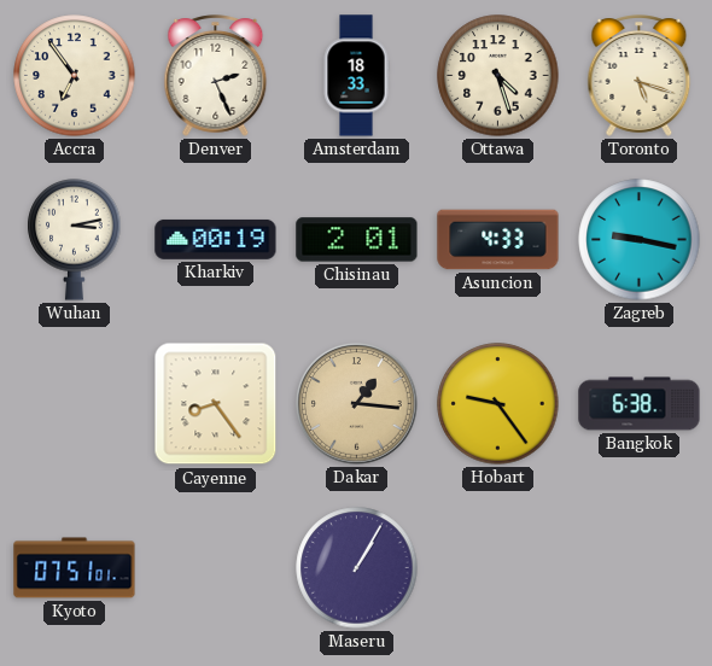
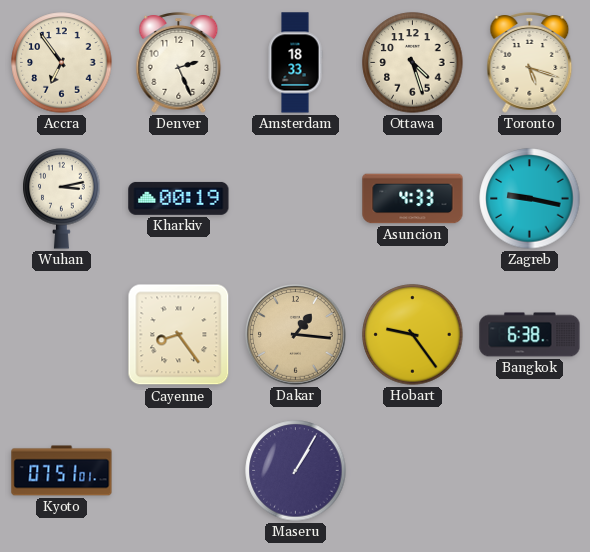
Chisinau: 2:01 -> none (357, 240)
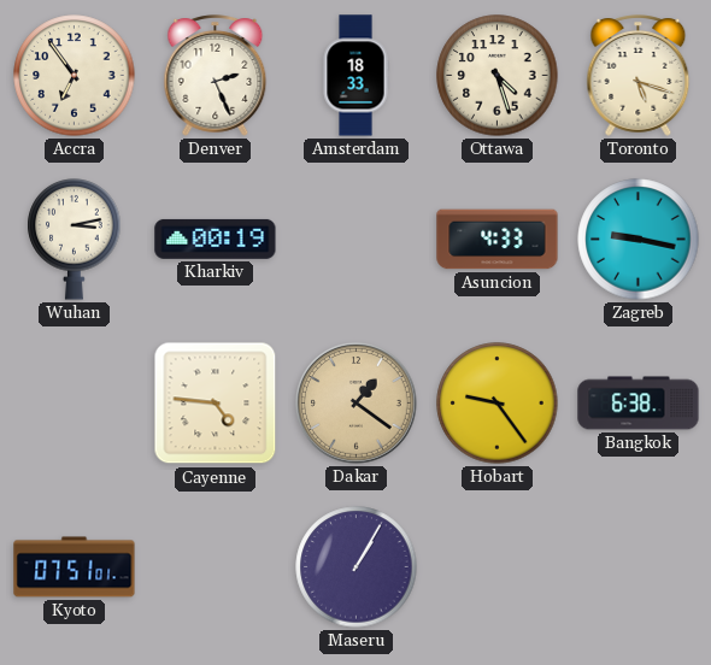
Cayenne: 8:24 -> 4:46 (216, 404)
Dakar: 1:16 -> 1:21 (357, 404)
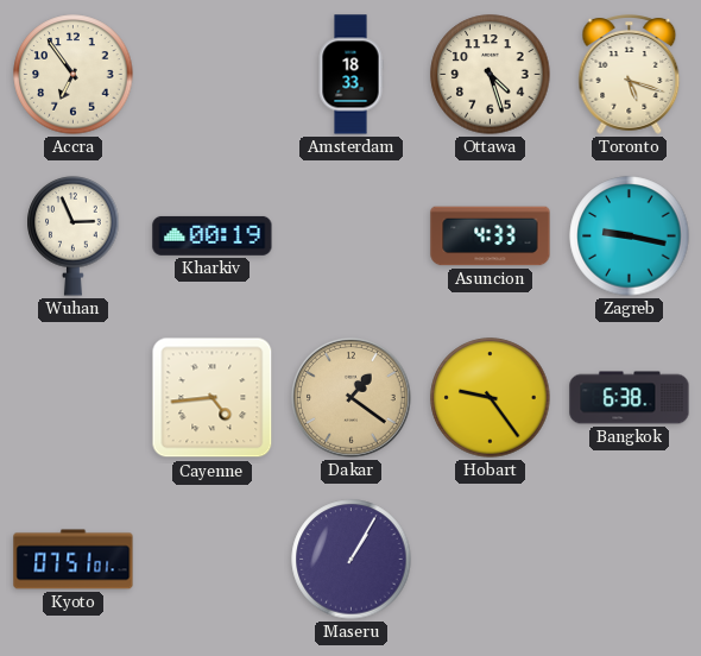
Denver: 2:26 -> none (216, 76)
Wuhan: 3:13 -> 2:56 (74, 236)
Cayenne: 4:46 -> 4:44 (213, 398)
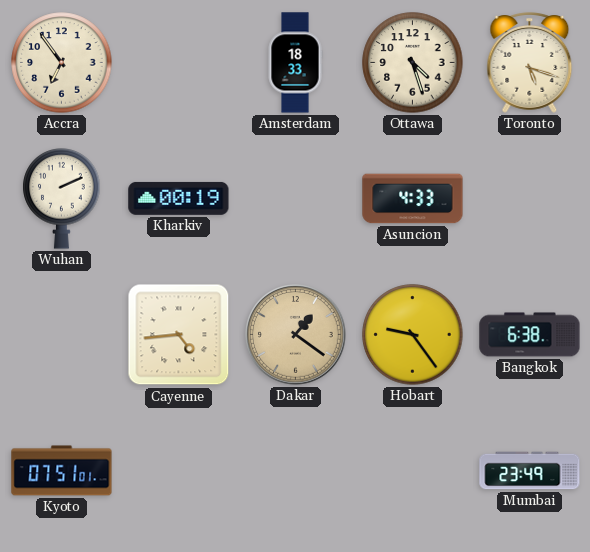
Wuhan: 2:56 -> 2:11 (62, 199)
Zagreb: 9:17 -> none (630, 236)
Maseru: 1:05 -> none (352, 560)
Mumbai: none -> 23:49 (530, 471)
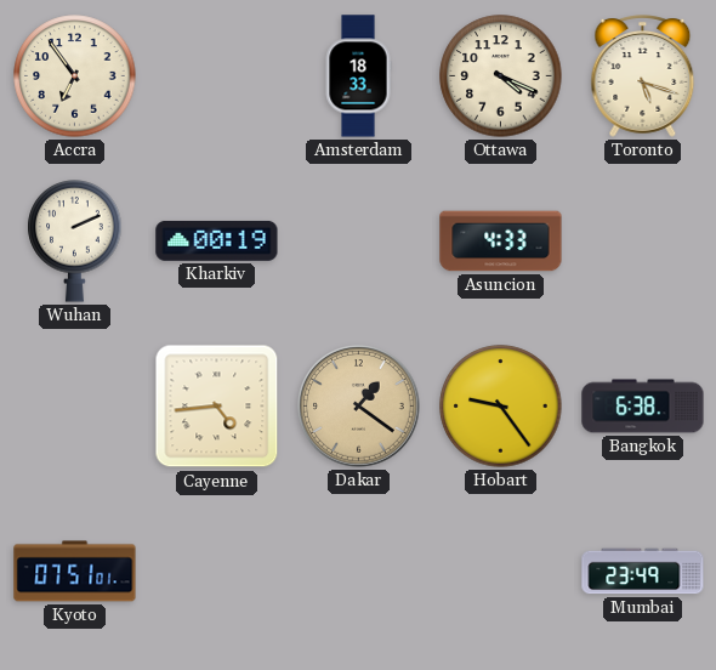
Ottawa: 4:27 -> 4:19 (501, 76)
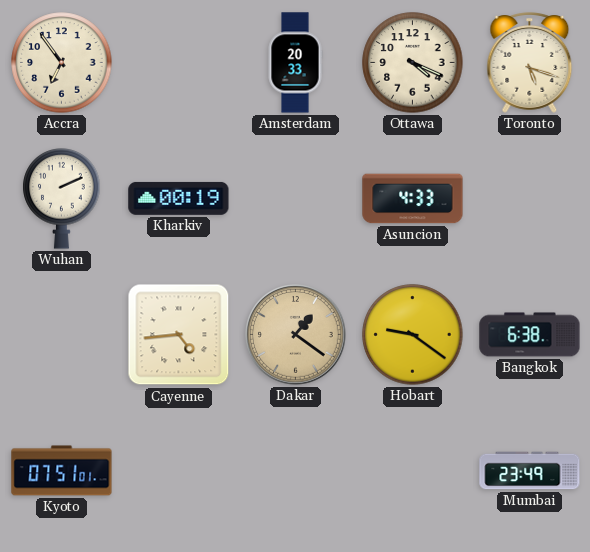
Amsterdam: 18:33 -> 20:33 (295, 63)
Hobart: 9:24 -> 9:21 (413, 335)
